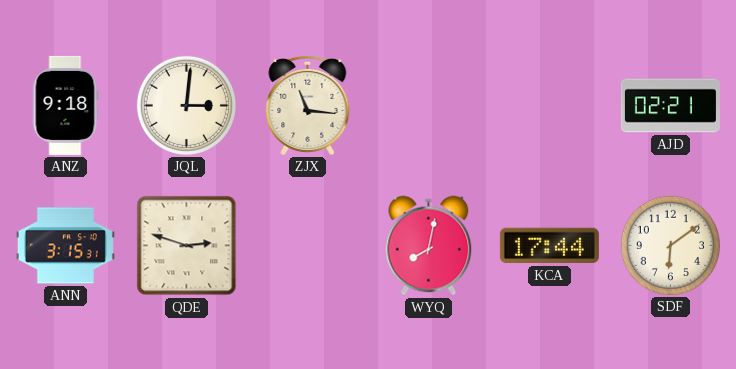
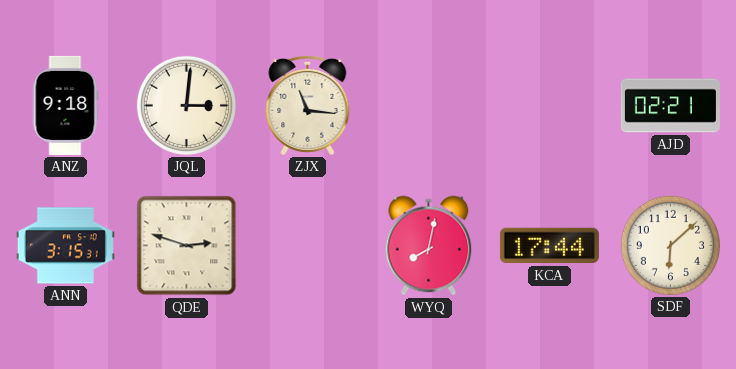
SDF: 6:09 -> 6:08 (670, 245)
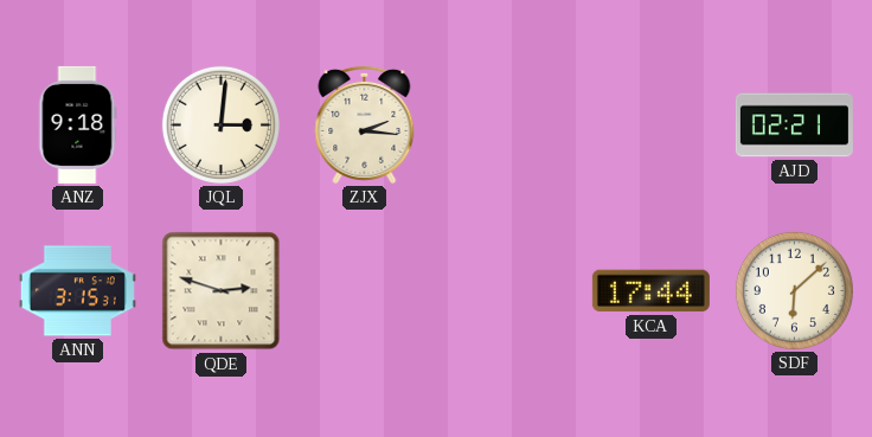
ZJX: 11:16 -> 2:16 (365, 124)
WYQ: 8:02 -> none (429, 246)
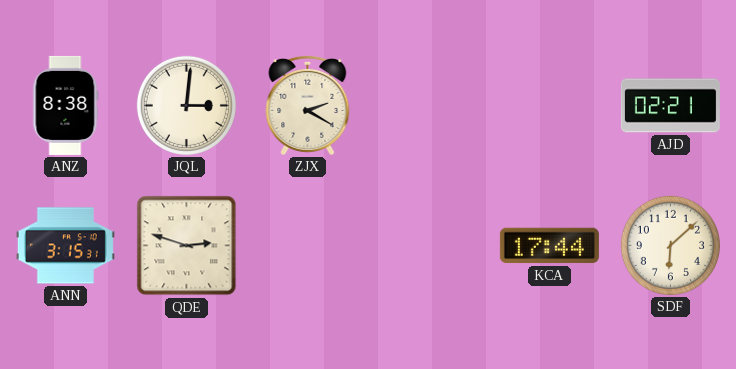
ANZ: 9:18 -> 8:38 (65, 105)
ZJX: 2:16 -> 2:20 (308, 105)
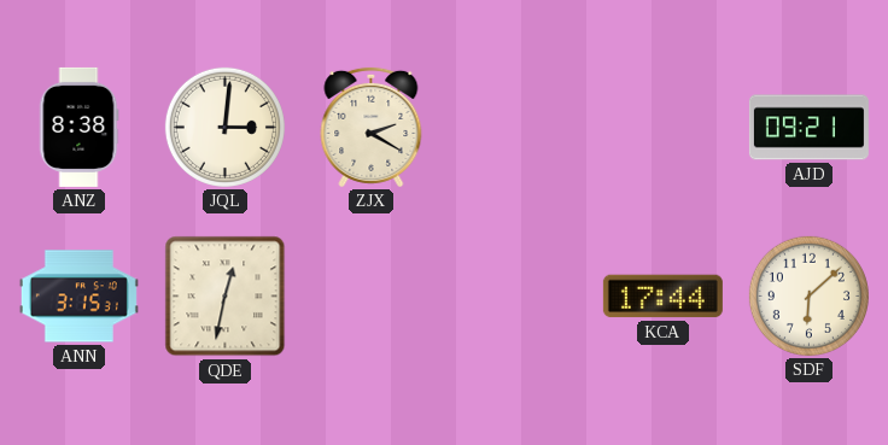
AJD: 02:21 -> 09:21 (808, 128)
QDE: 2:48 -> 12:32 (226, 297)
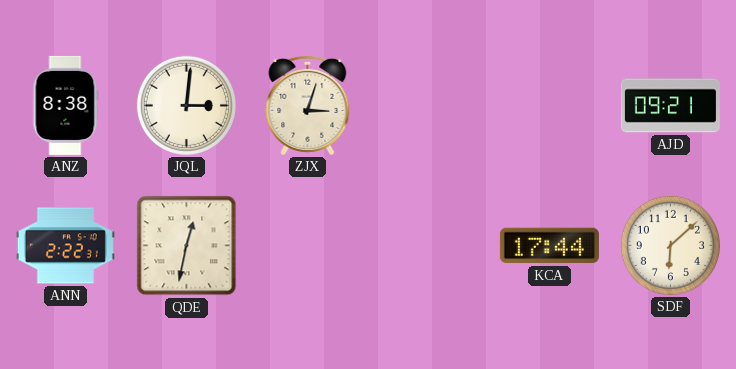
ZJX: 2:20 -> 3:03 (308, 105)
ANN: 3:15 -> 2:22 (65, 246)
